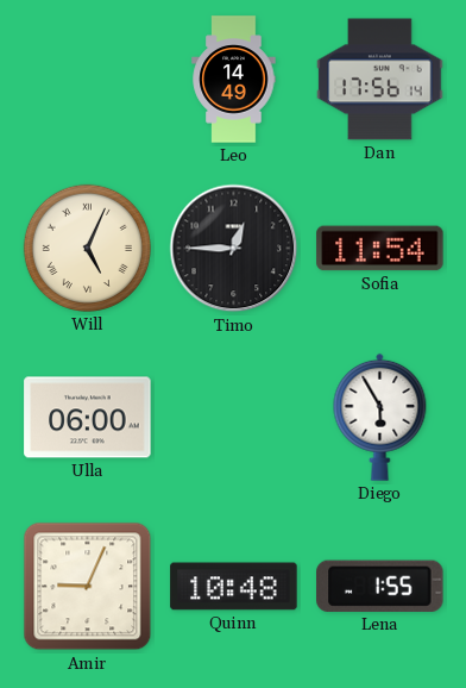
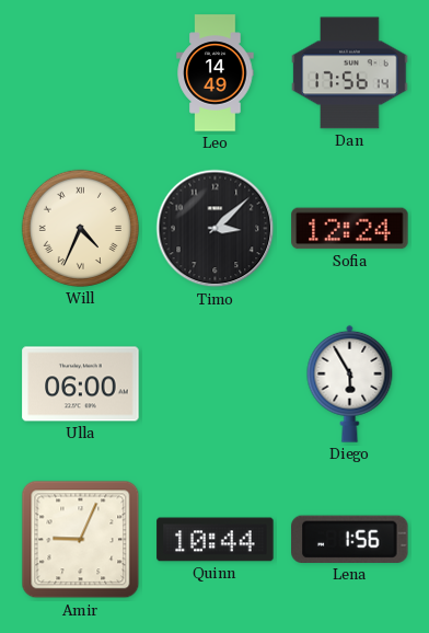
Will: 5:04 -> 4:34 (80, 228)
Timo: 12:45 -> 3:08 (216, 229)
Sofia: 11:54 -> 12:24 (350, 229)
Quinn: 10:48 -> 10:44 (216, 540)
Lena: 1:55 -> 1:56 (350, 539)
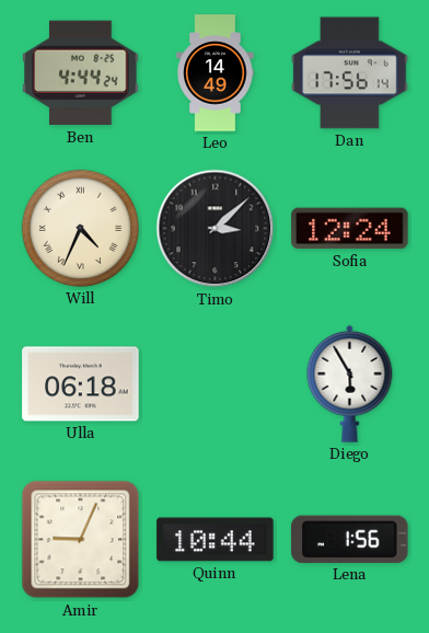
Ben: none -> 4:44 (81, 73)
Ulla: 06:00 -> 06:18 (81, 384)
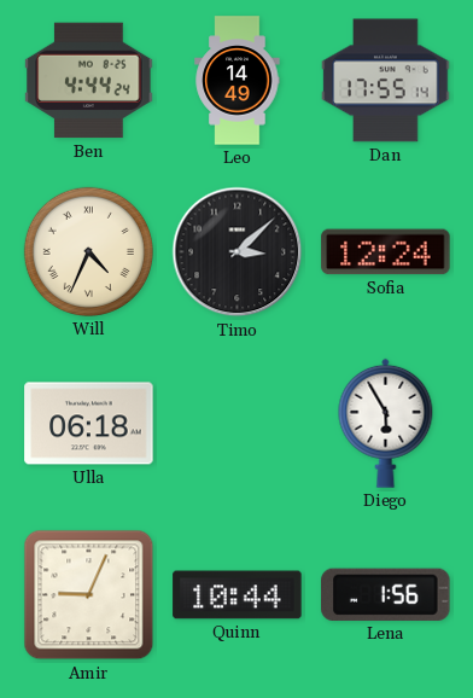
Dan: 17:56 -> 17:55 (386, 81)
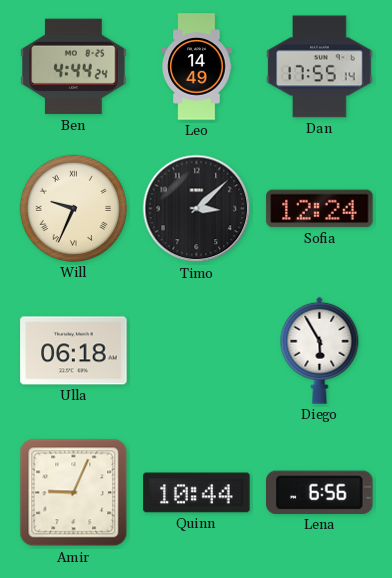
Will: 4:34 -> 9:34 (73, 208)
Lena: 1:56 -> 6:56 (320, 492)
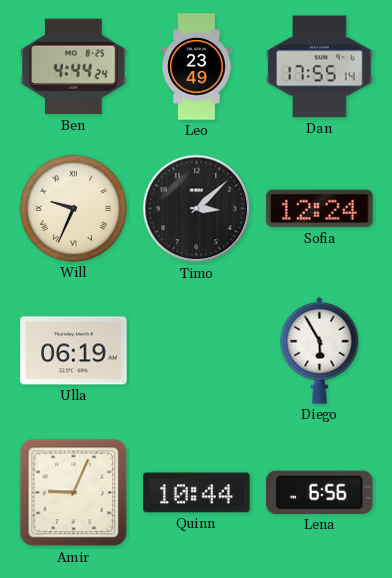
Leo: 14:49 -> 23:49 (197, 67)
Ulla: 06:18 -> 06:19 (74, 351)
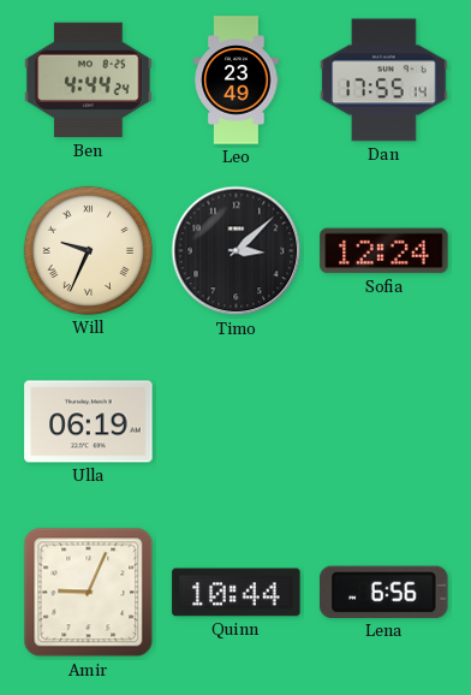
Diego: 5:55 -> none (320, 350)
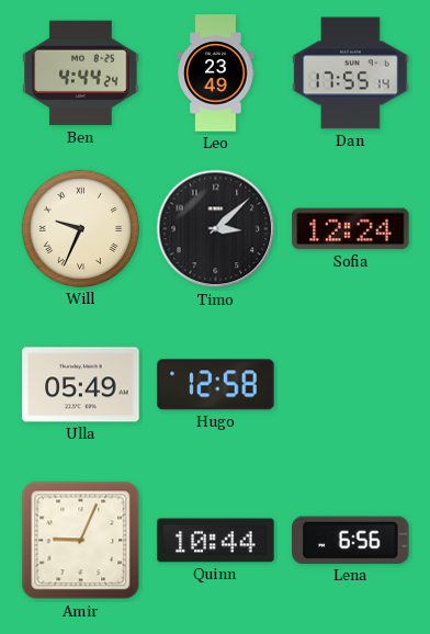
Ulla: 06:19 -> 05:49 (81, 385)
Hugo: none -> 12:58 (216, 385)
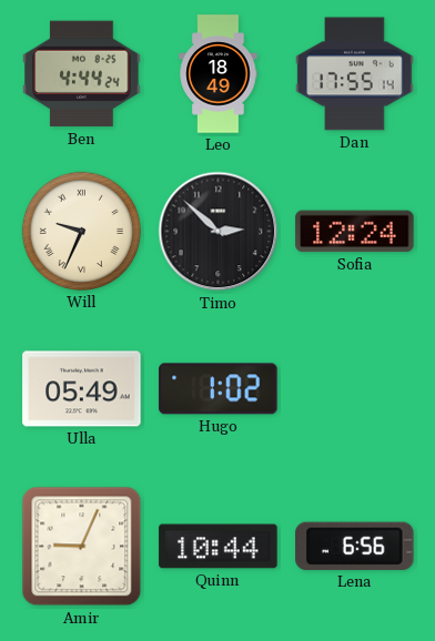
Leo: 23:49 -> 18:49 (219, 74)
Timo: 3:08 -> 2:52 (219, 232)
Hugo: 12:58 -> 1:02 (219, 389)
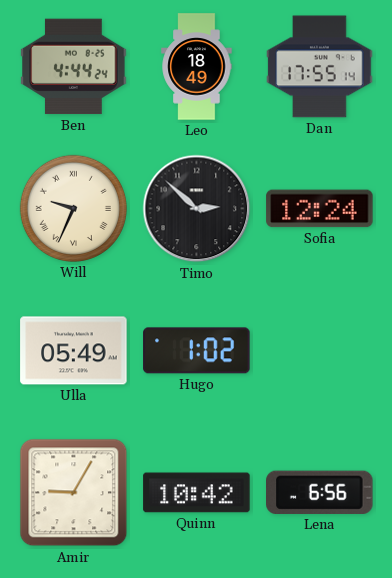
Amir: 9:04 -> 9:05 (74, 493)
Quinn: 10:44 -> 10:42 (197, 493)
